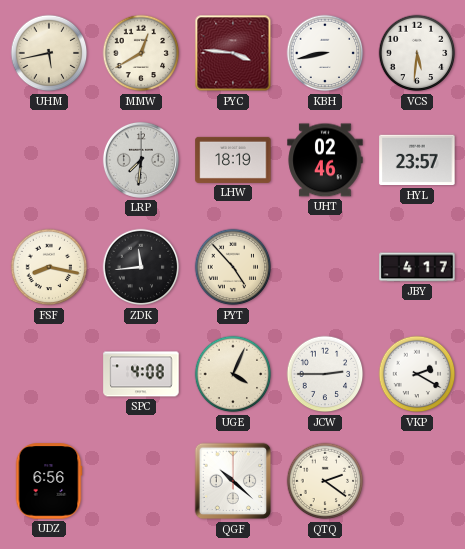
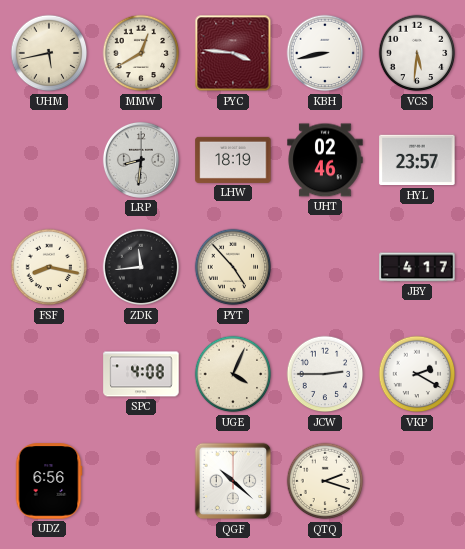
LRP: 7:31 -> 8:31 (141, 160)
QTQ: 2:21 -> 2:18 (325, 481)
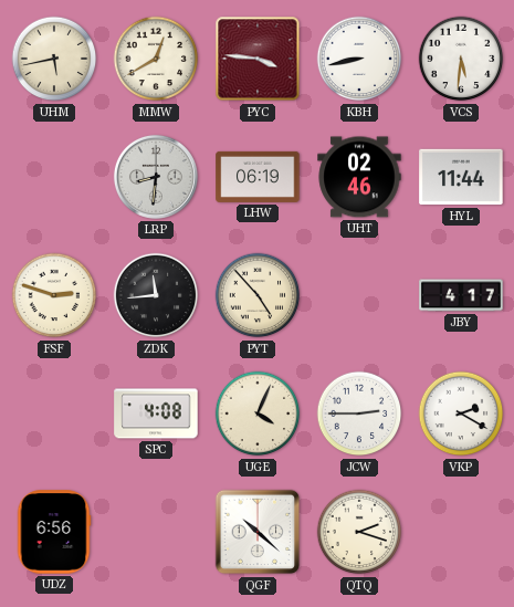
LHW: 18:19 -> 06:19 (258, 177)
HYL: 23:57 -> 11:44 (461, 177)
FSF: 8:17 -> 2:48 (54, 295)
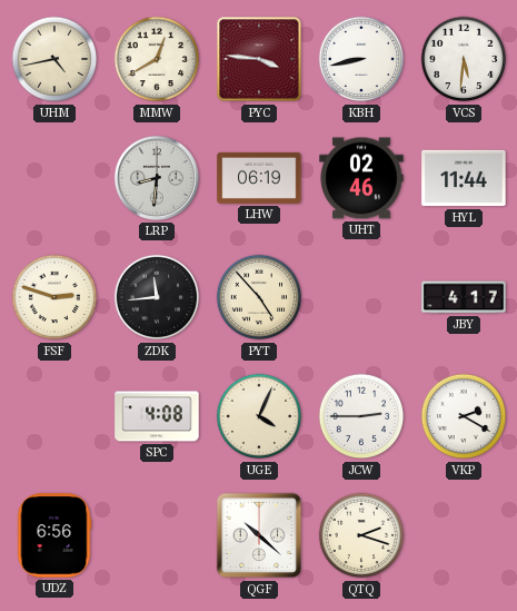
UHM: 5:43 -> 4:43 (54, 59)
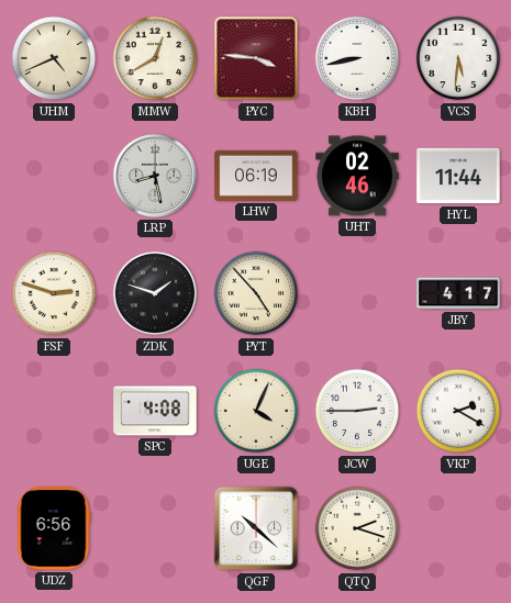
UHM: 4:43 -> 4:41 (54, 58)
LRP: 8:31 -> 8:28 (155, 176)
ZDK: 11:44 -> 1:48 (155, 293)
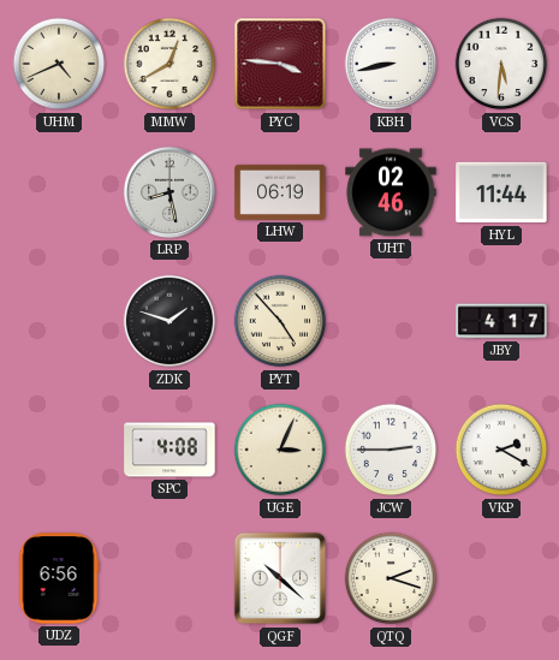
FSF: 2:48 -> none (54, 293)
UGE: 4:04 -> 3:04 (280, 450)
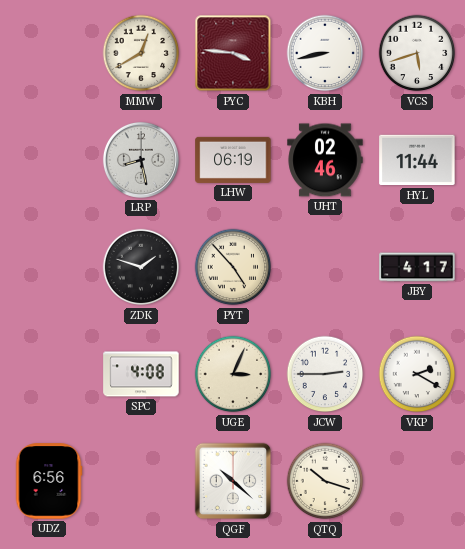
UHM: 4:41 -> none (59, 64)
VCS: 5:31 -> 5:42 (417, 53)
QTQ: 2:18 -> 10:18 (325, 481)
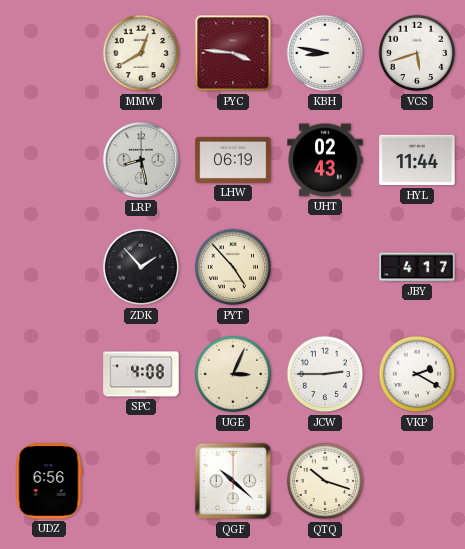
KBH: 8:43 -> 8:47 (325, 53)
UHT: 02:46 -> 02:43 (325, 160)
ZDK: 1:48 -> 1:53 (141, 267)
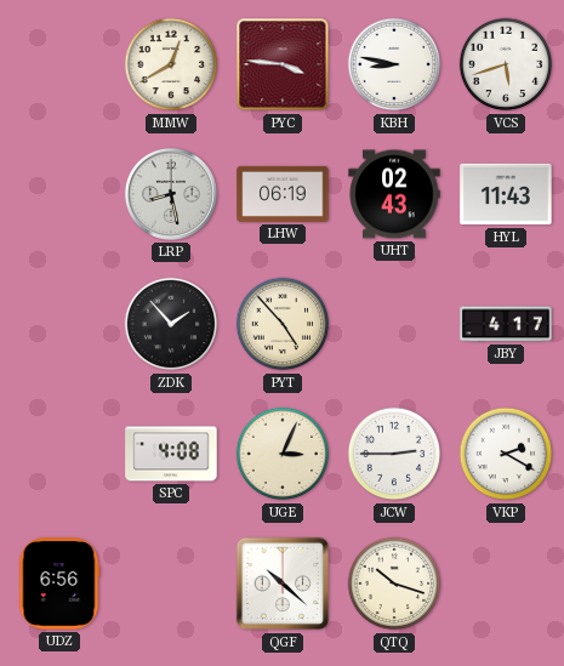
HYL: 11:44 -> 11:43 (506, 194)
